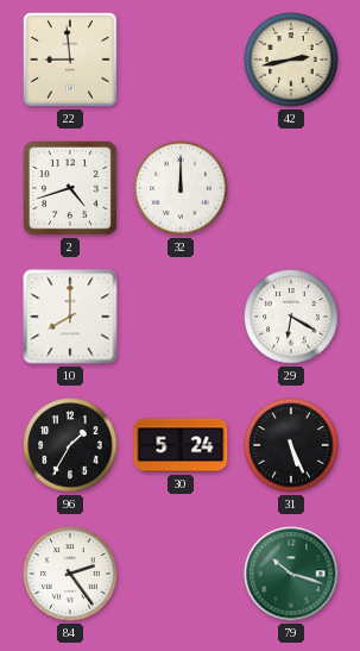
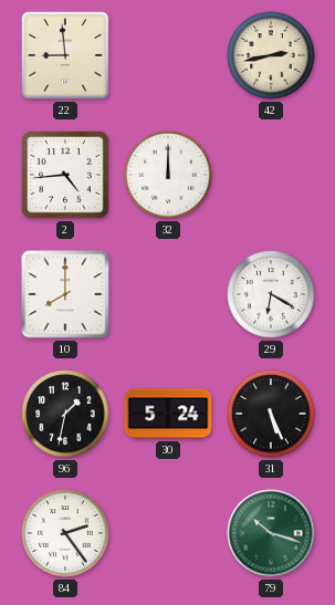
2: 4:42 -> 4:44 (66, 176)
96: 1:35 -> 1:32 (65, 414)
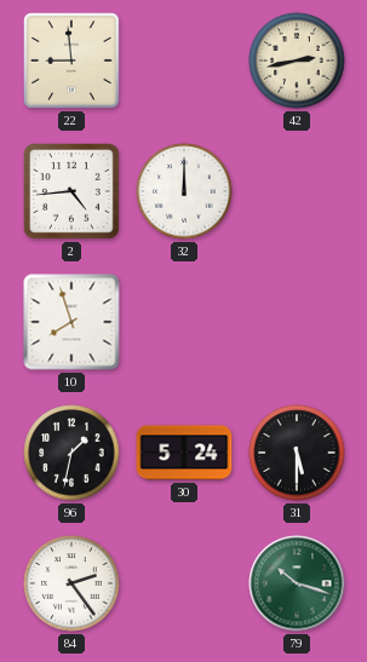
10: 8:00 -> 7:57 (71, 322)
29: 6:20 -> none (271, 294)
31: 5:26 -> 5:30 (297, 453)
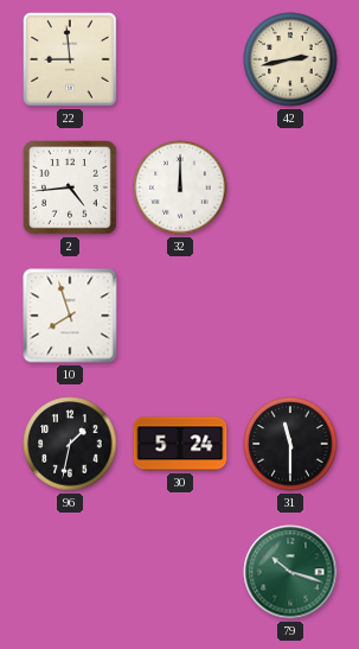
31: 5:30 -> 11:30 (290, 444)
84: 2:24 -> none (71, 583)
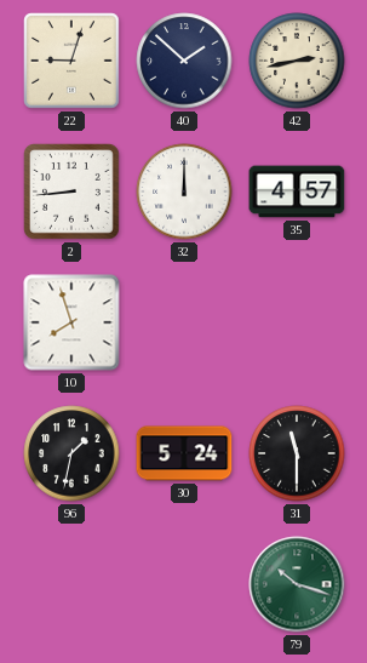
22: 8:59 -> 9:03 (71, 61)
40: none -> 1:52 (184, 61)
2: 4:44 -> 8:44 (73, 193)
35: none -> 4:57 (297, 192)
